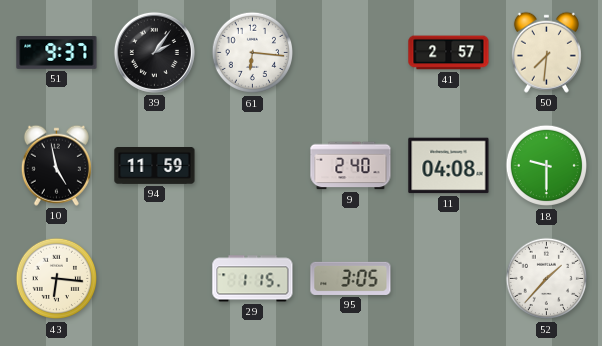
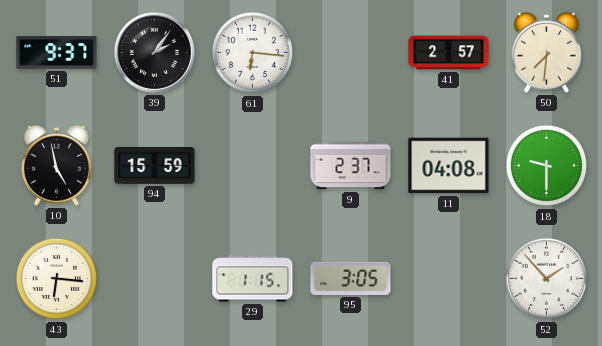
94: 11:59 -> 15:59 (155, 166)
9: 2:40 -> 2:37 (351, 166)
52: 1:37 -> 1:53 (547, 279)
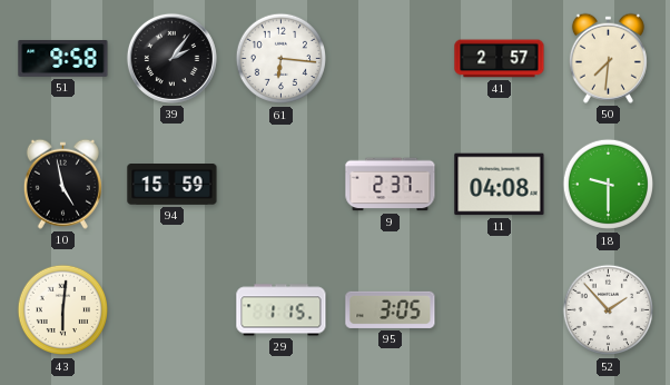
51: 9:37 -> 9:58 (63, 59)
43: 6:16 -> 6:01 (63, 310)
